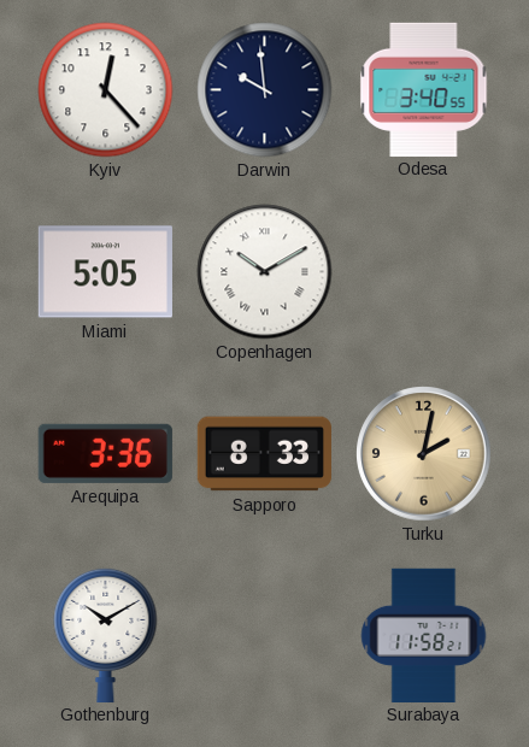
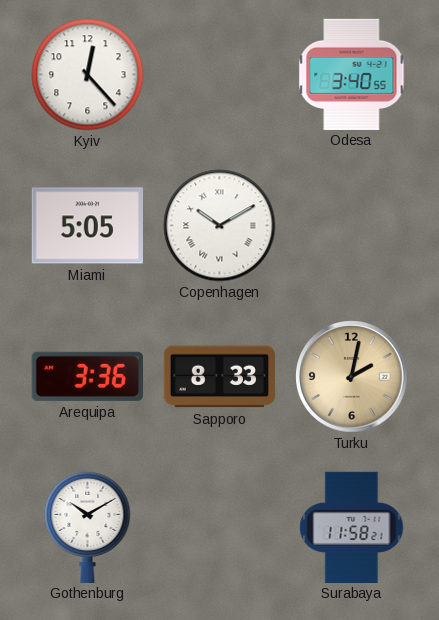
Darwin: 9:59 -> none (265, 90)
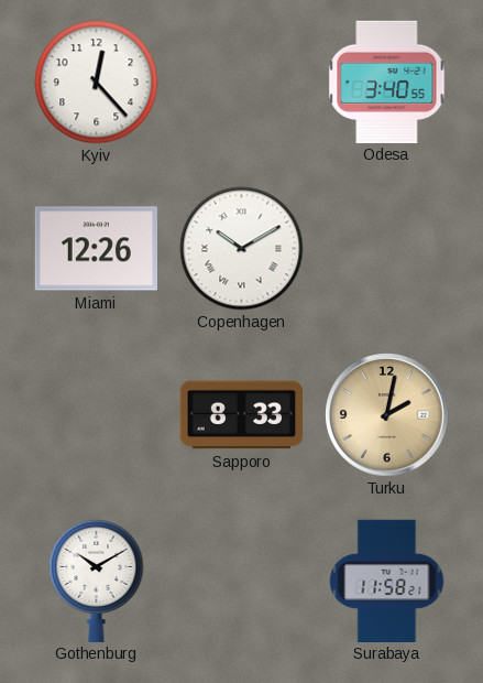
Miami: 5:05 -> 12:26 (96, 249)
Arequipa: 3:36 -> none (87, 376)
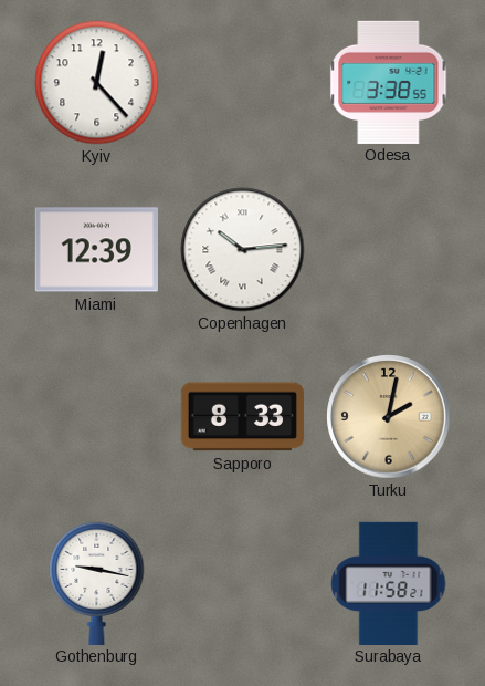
Odesa: 3:40 -> 3:38 (389, 82)
Miami: 12:26 -> 12:39 (96, 250)
Copenhagen: 10:10 -> 10:14 (243, 250)
Gothenburg: 10:10 -> 9:17 (97, 582)
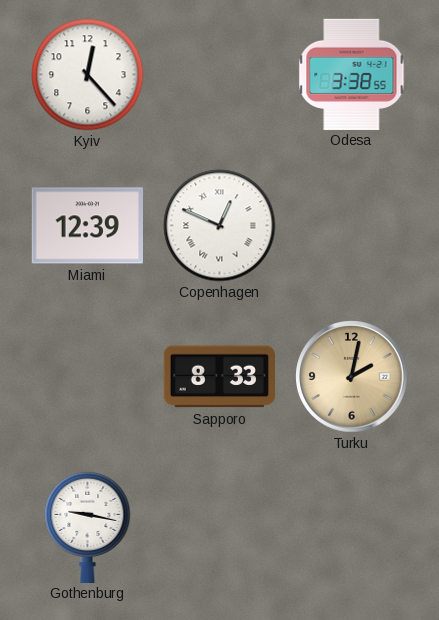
Copenhagen: 10:14 -> 12:49 (220, 226)
Surabaya: 11:58 -> none (389, 583)
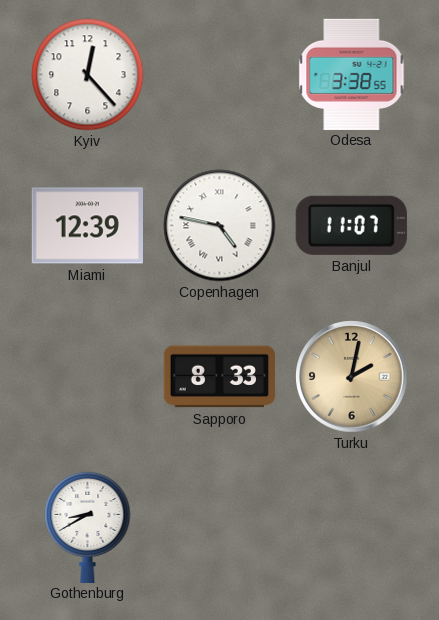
Copenhagen: 12:49 -> 4:47 (220, 226)
Banjul: none -> 11:07 (351, 225)
Gothenburg: 9:17 -> 8:40 (88, 526)
